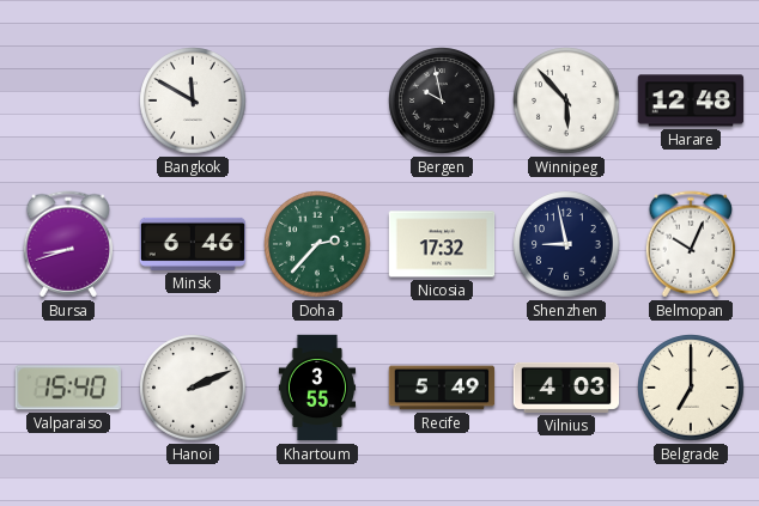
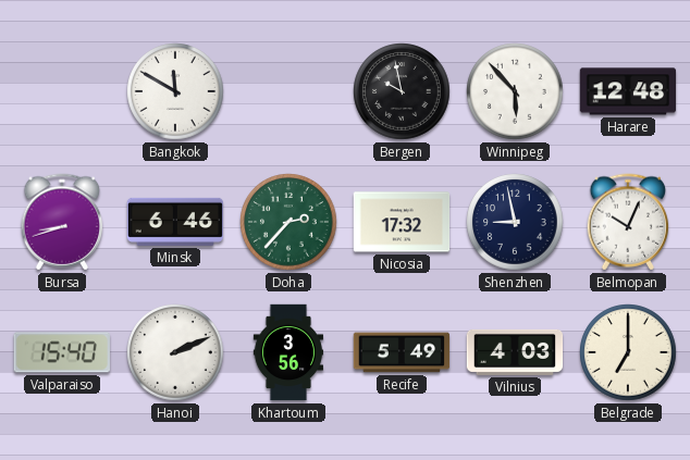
Khartoum: 3:55 -> 3:56 (288, 352)
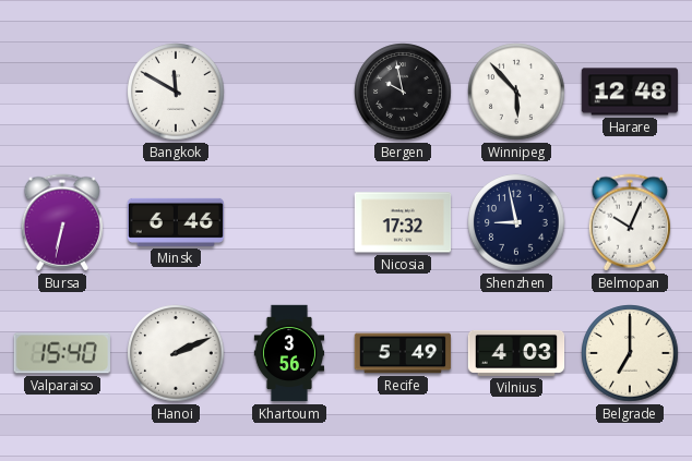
Bursa: 8:42 -> 6:32 (62, 222)
Doha: 2:37 -> none (288, 222)
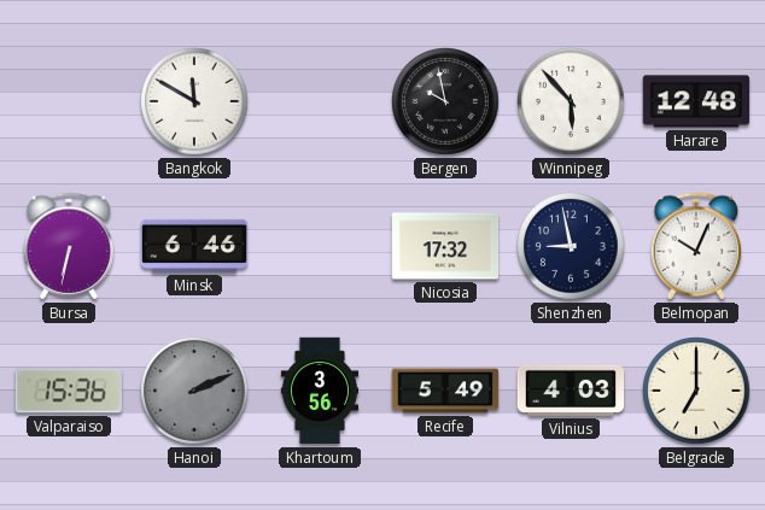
Valparaiso: 15:40 -> 15:36 (69, 391)
Hanoi dial: white -> grey (194, 391)
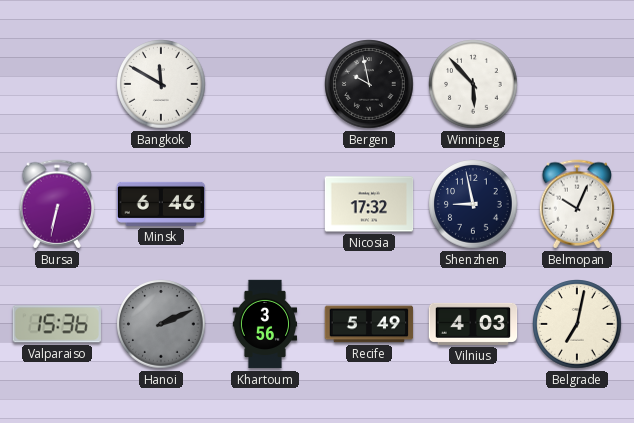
Harare: 12:48 -> none (696, 101)
Belgrade: 7:00 -> 7:02 (577, 324)
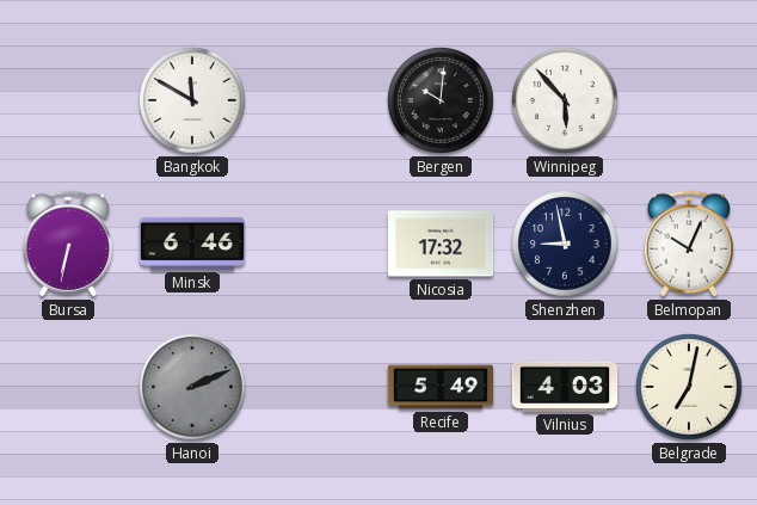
Bergen: 9:58 -> 10:01 (441, 100)
Valparaiso: 15:36 -> none (57, 324)
Khartoum: 3:56 -> none (265, 324)
